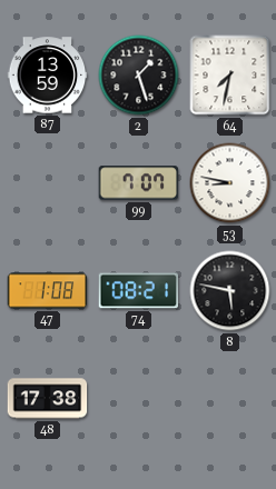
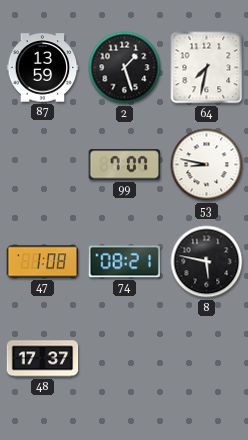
48: 17:38 -> 17:37 (43, 359)
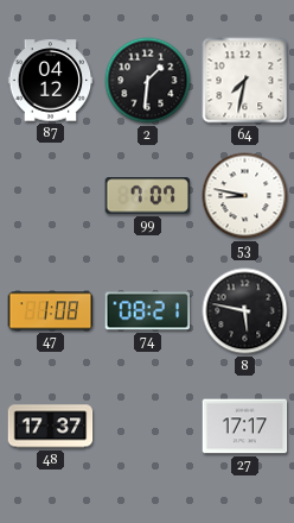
87: 13:59 -> 04:12 (51, 81)
2: 1:27 -> 1:31 (148, 81)
27: none -> 17:17 (245, 427)
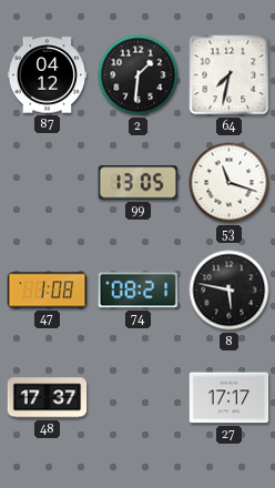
99: 7:07 -> 13:05 (139, 183)
53: 8:47 -> 11:18 (230, 183)
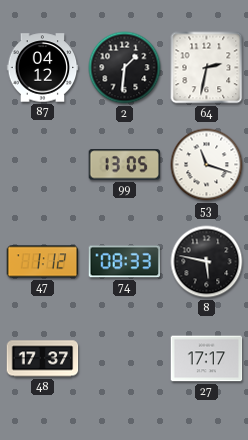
64: 7:32 -> 2:32 (207, 68)
47: 1:08 -> 1:12 (43, 262)
74: 08:21 -> 08:33 (125, 262)
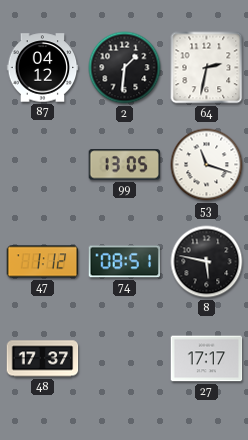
74: 08:33 -> 08:51 (125, 262)
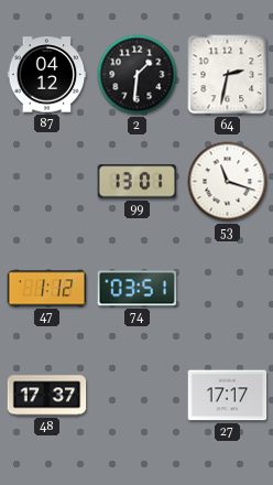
99: 13:05 -> 13:01 (138, 182)
74: 08:51 -> 03:51 (138, 289)
8: 5:47 -> none (207, 262)
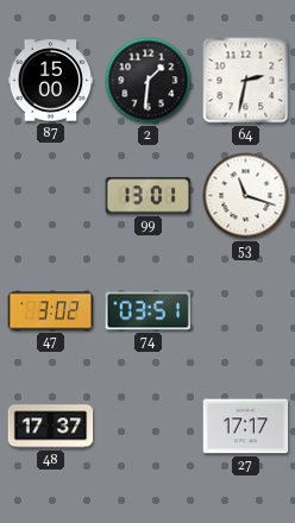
87: 04:12 -> 15:00 (51, 81)
47: 1:12 -> 3:02 (51, 311)
